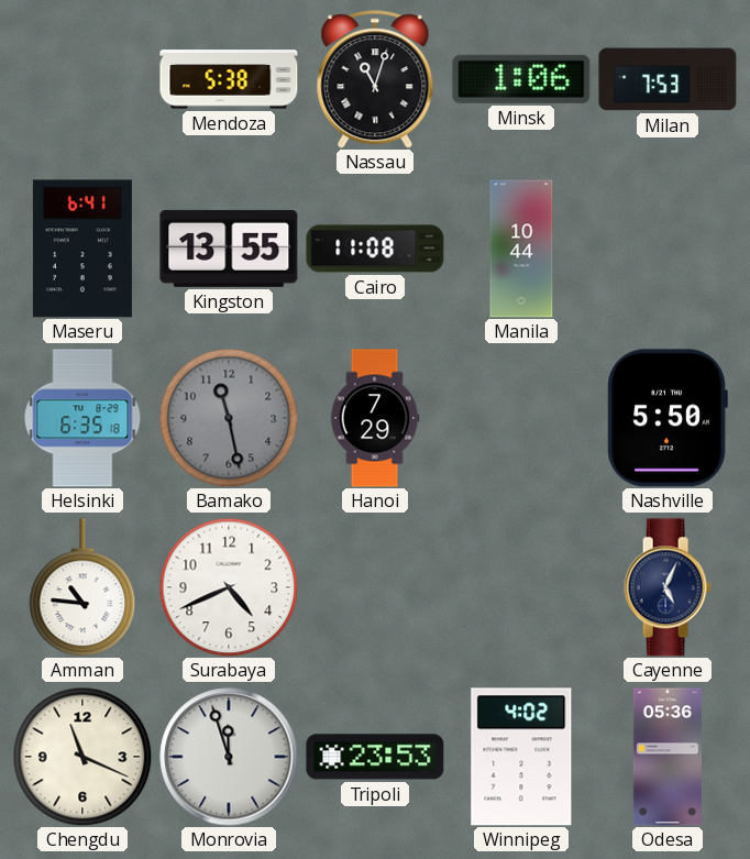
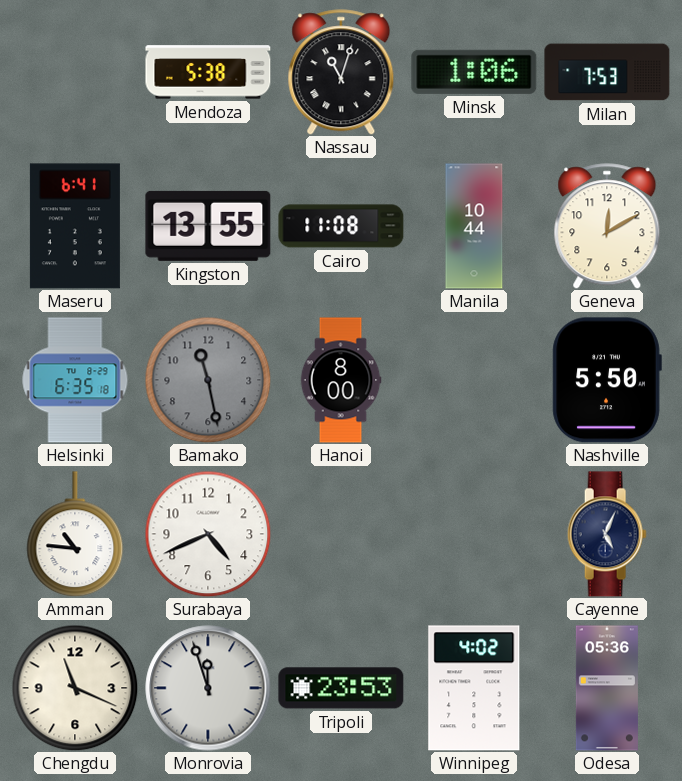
Geneva: none -> 12:10 (607, 226)
Hanoi: 7:29 -> 8:00 (341, 380)
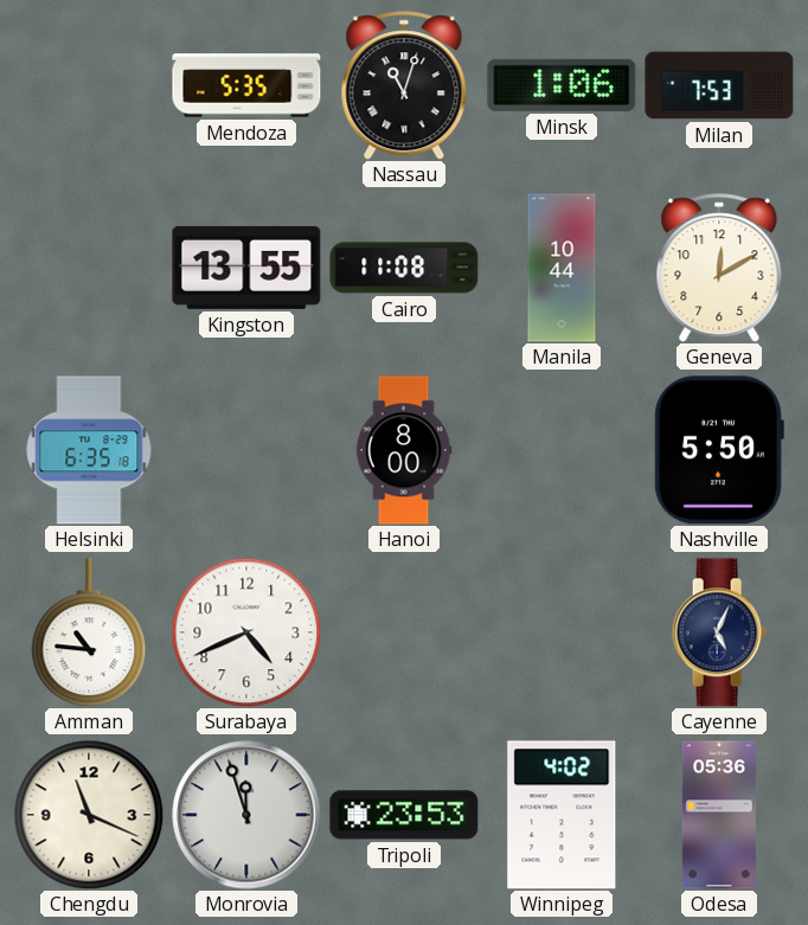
Mendoza: 5:38 -> 5:35 (246, 85)
Maseru: 6:41 -> none (75, 226)
Bamako: 11:28 -> none (208, 380)
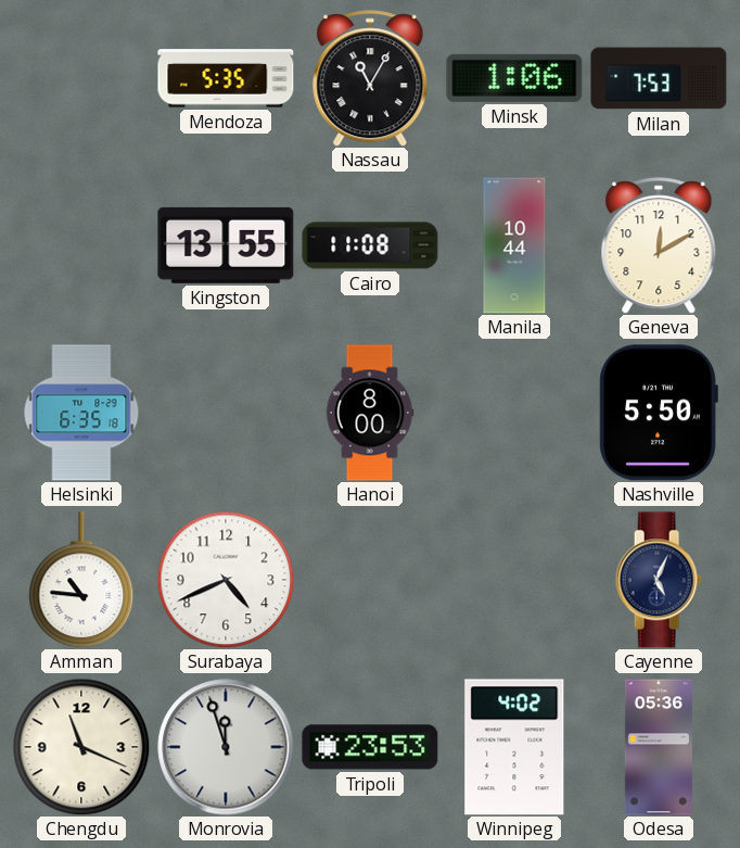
Nassau: 11:03 -> 11:05 (370, 78)
